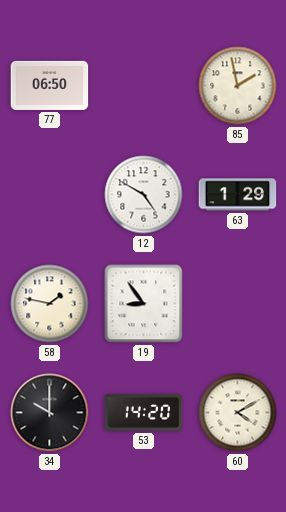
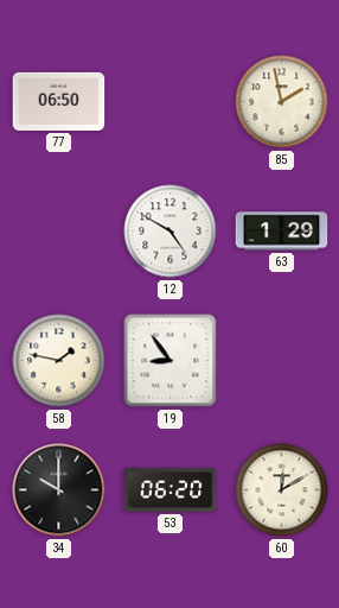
53: 14:20 -> 06:20 (171, 490)
60: 4:10 -> 12:10 (282, 490)
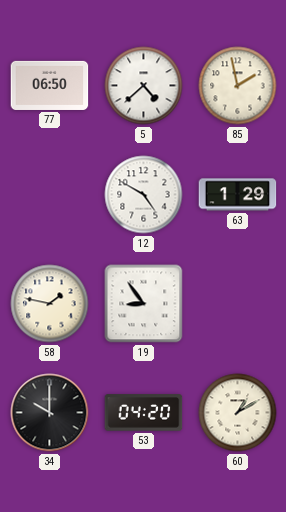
5: none -> 4:38 (144, 86)
53: 06:20 -> 04:20 (144, 413)
60: 12:10 -> 1:10 (238, 413)
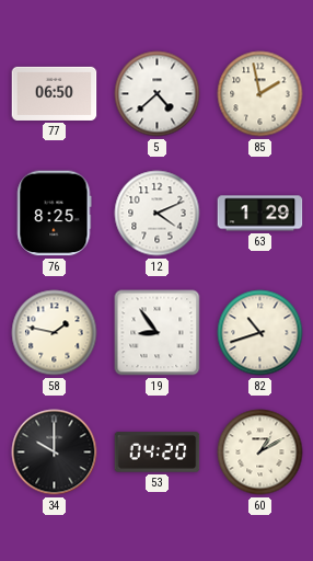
76: none -> 8:25 (55, 214)
12: 4:50 -> 4:11 (158, 214)
82: none -> 10:42 (260, 333)
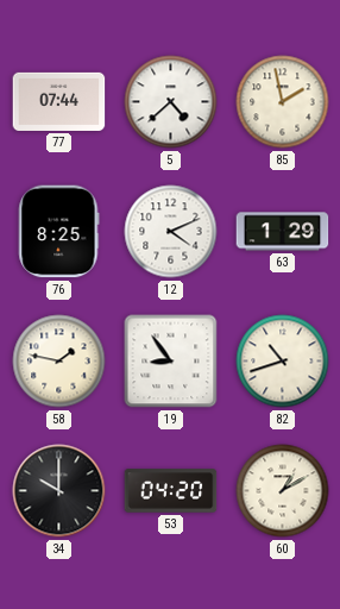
77: 06:50 -> 07:44 (59, 101)
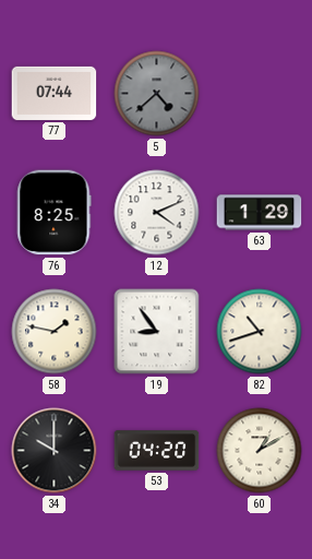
5 dial: white -> grey (157, 94)
85: 1:58 -> none (283, 102)
